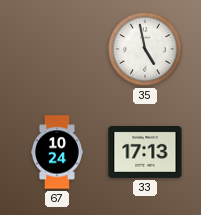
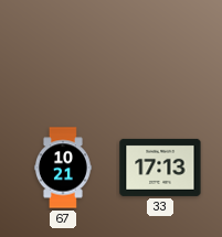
35: 4:58 -> none (146, 50)
67: 10:24 -> 10:21 (63, 168)
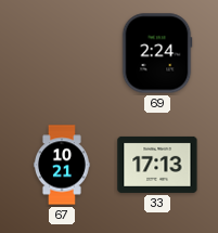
69: none -> 2:24 (157, 53)
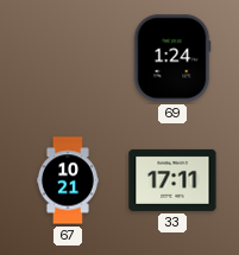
69: 2:24 -> 1:24 (172, 58)
33: 17:13 -> 17:11 (172, 180)
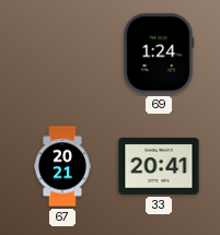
67: 10:21 -> 20:21 (62, 166)
33: 17:11 -> 20:41 (159, 166)
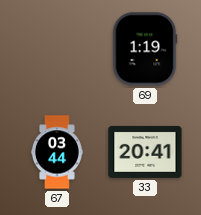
69: 1:24 -> 1:19 (145, 49)
67: 20:21 -> 03:44 (57, 152)
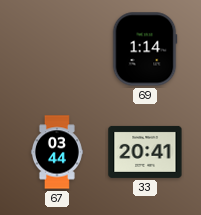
69: 1:19 -> 1:14 (145, 49)
